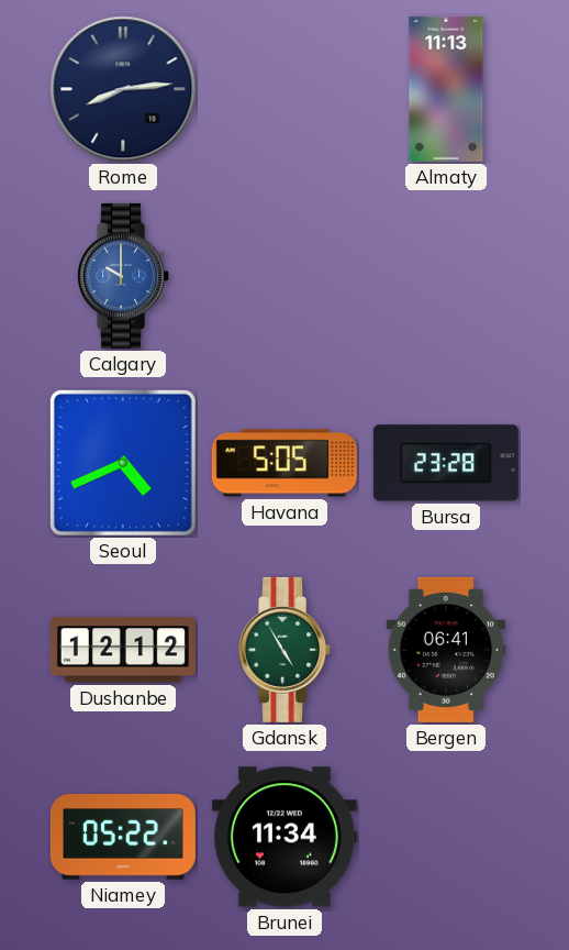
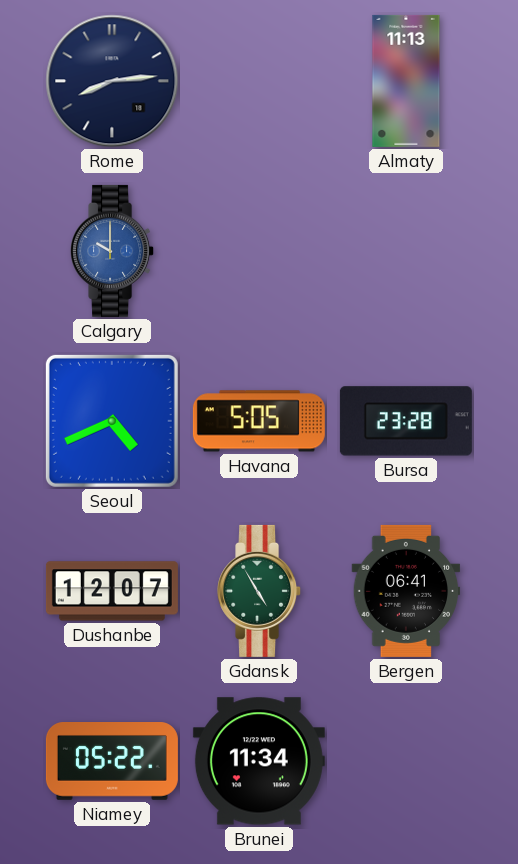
Dushanbe: 12:12 -> 12:07 (112, 591)
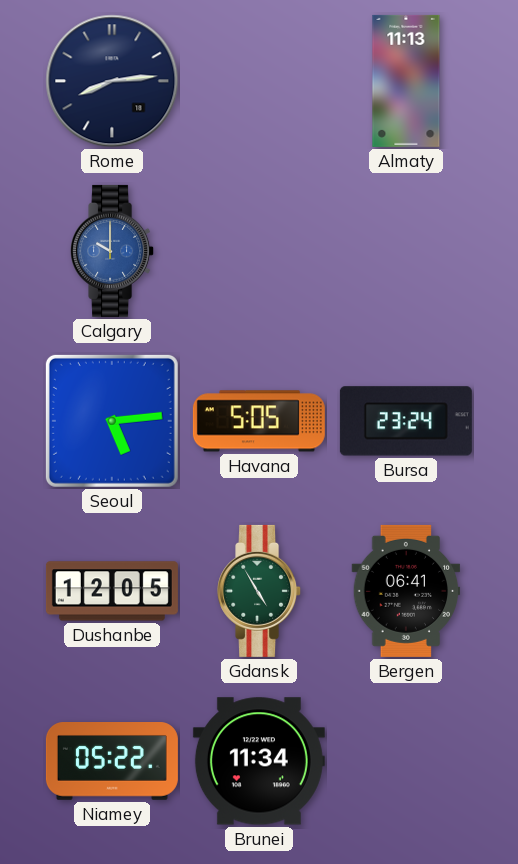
Seoul: 4:41 -> 5:14 (112, 421)
Bursa: 23:28 -> 23:24 (406, 421)
Dushanbe: 12:07 -> 12:05 (112, 591)
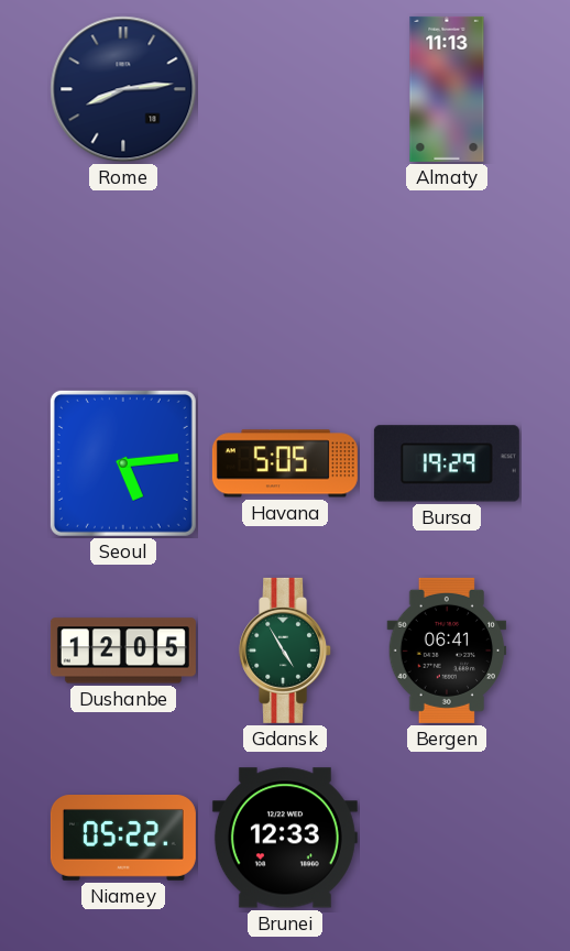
Calgary: 10:00 -> none (113, 251)
Bursa: 23:24 -> 19:29 (447, 463)
Brunei: 11:34 -> 12:33 (285, 838)
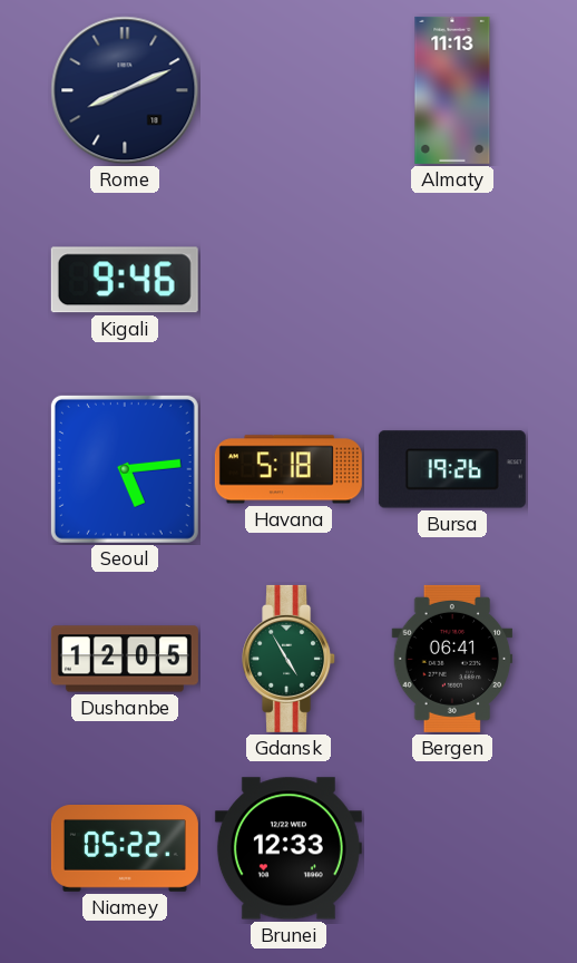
Rome: 8:14 -> 8:11 (125, 90)
Kigali: none -> 9:46 (125, 280)
Havana: 5:05 -> 5:18 (288, 469)
Bursa: 19:29 -> 19:26 (452, 469)
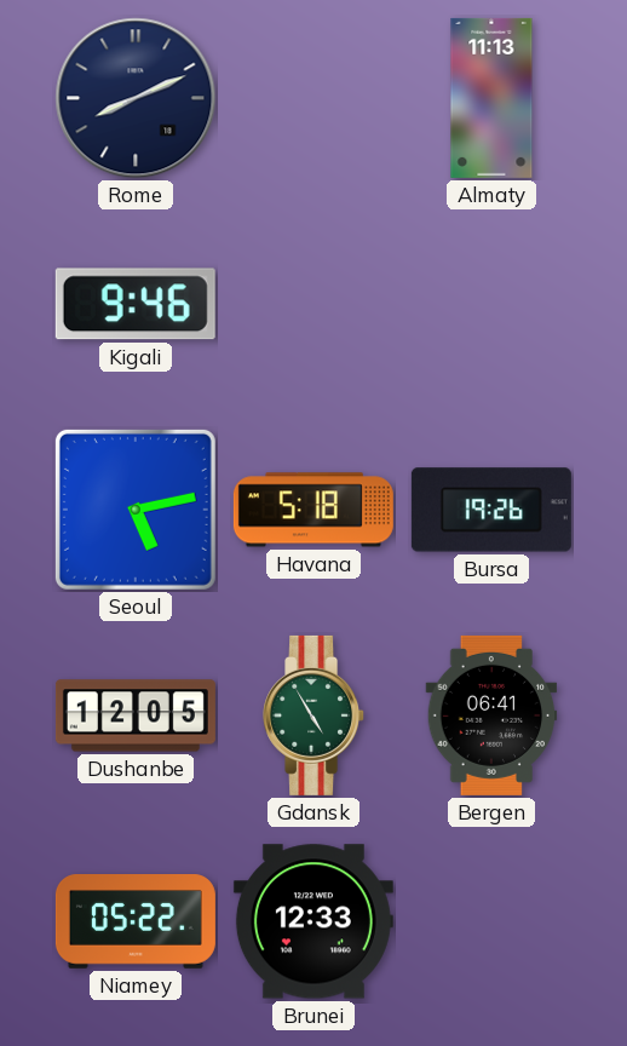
Seoul: 5:14 -> 5:13 (136, 510)
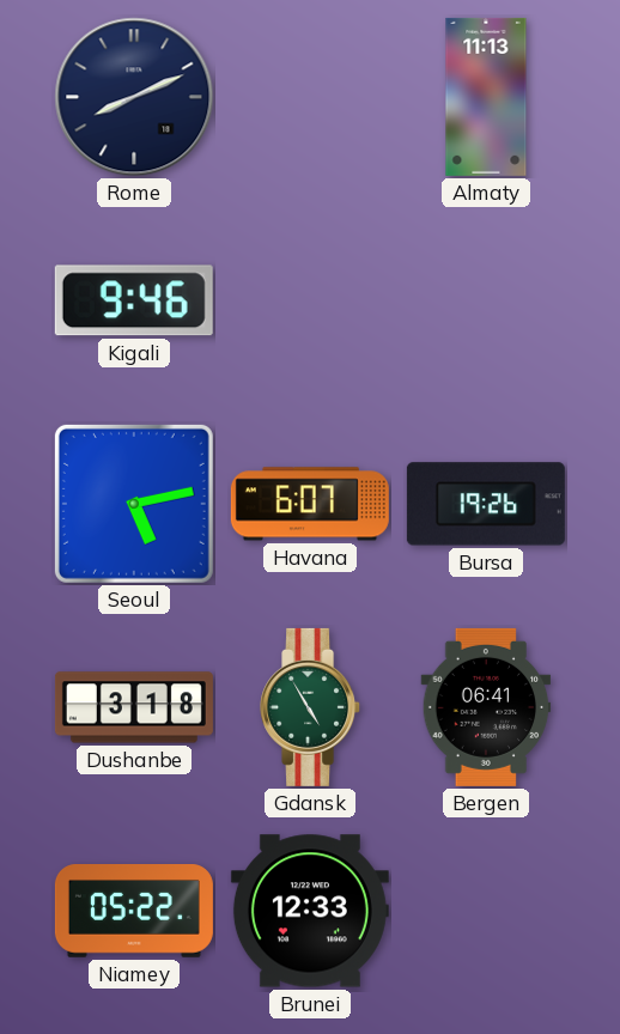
Havana: 5:18 -> 6:07 (310, 504)
Dushanbe: 12:05 -> 3:18 (134, 707)
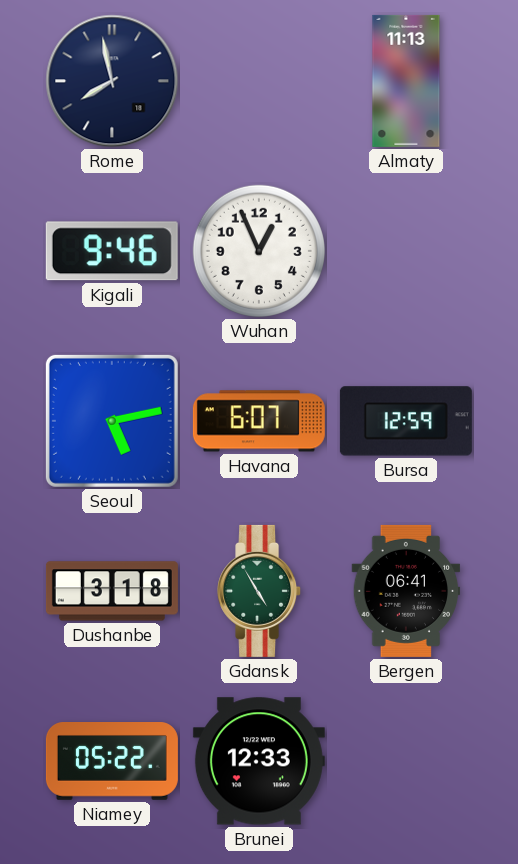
Rome: 8:11 -> 7:58 (112, 81)
Wuhan: none -> 12:56 (259, 251)
Bursa: 19:26 -> 12:59 (406, 421)
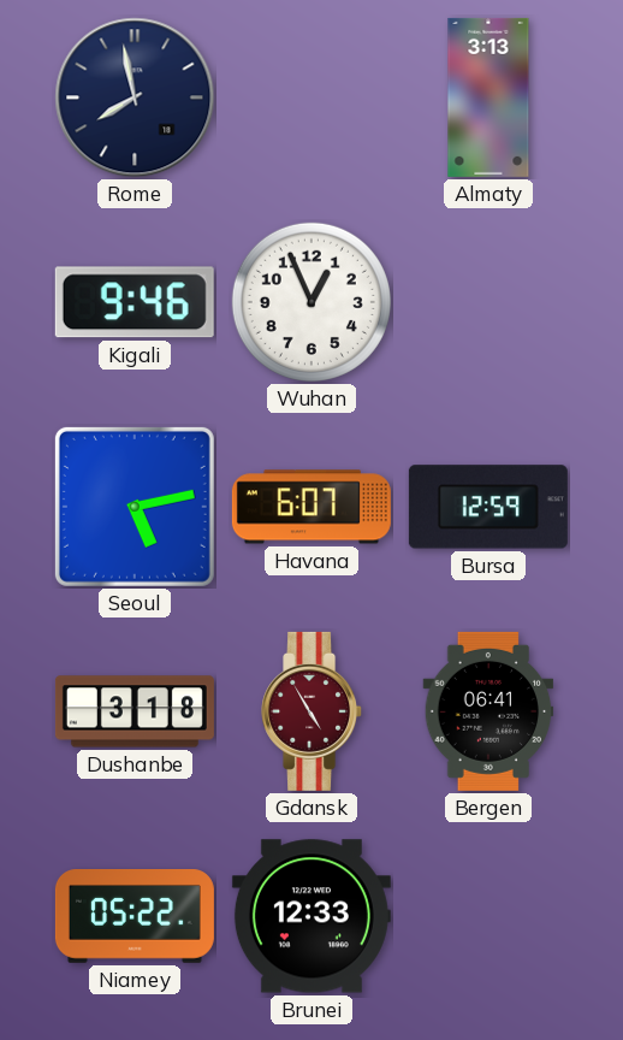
Almaty: 11:13 -> 3:13 (488, 97)
Gdansk dial: green -> burgundy (313, 711)
